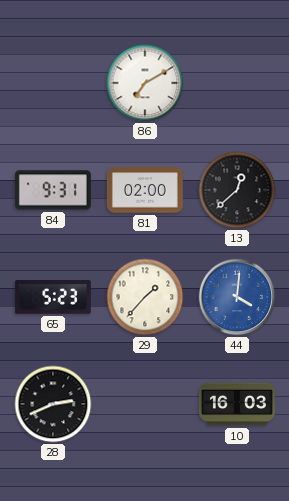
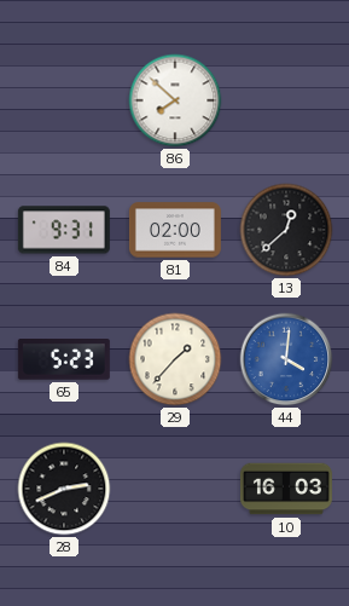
86: 7:10 -> 7:52 (175, 100)
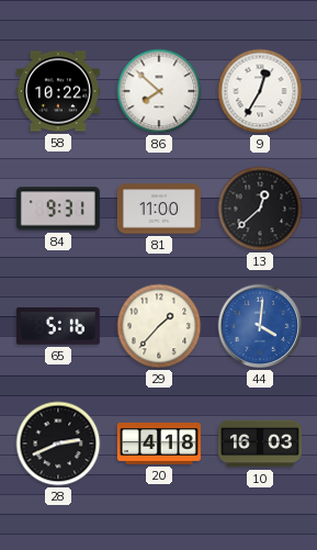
58: none -> 10:22 (58, 91)
9: none -> 12:35 (260, 91)
81: 02:00 -> 11:00 (159, 209)
65: 5:23 -> 5:16 (58, 327)
20: none -> 4:18 (159, 444)
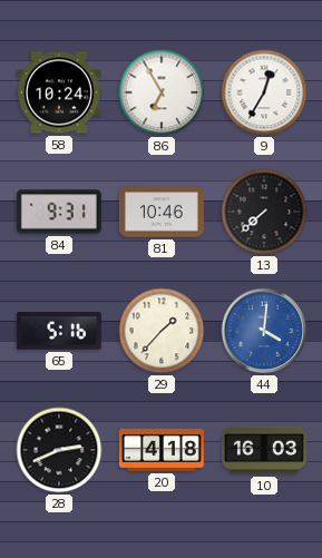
58: 10:22 -> 10:24 (59, 92)
86: 7:52 -> 6:55 (162, 92)
81: 11:00 -> 10:46 (162, 212)
13: 12:38 -> 7:38 (264, 212)
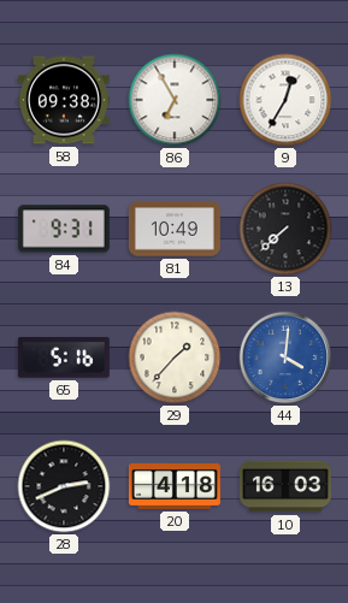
58: 10:24 -> 09:38 (64, 100)
81: 10:46 -> 10:49 (175, 229)
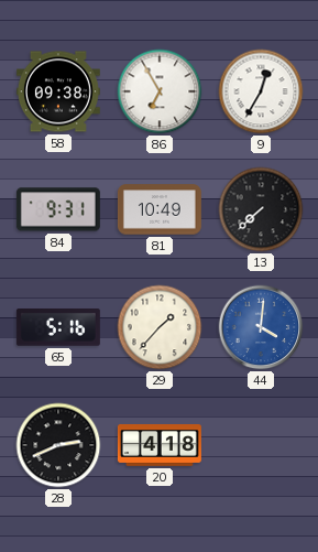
10: 16:03 -> none (285, 486)
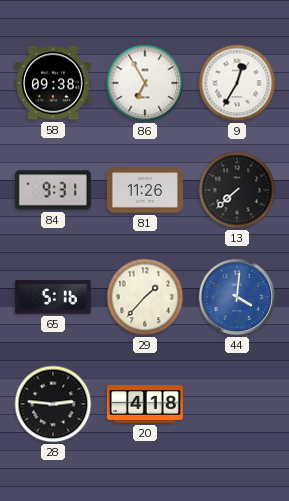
81: 10:49 -> 11:26 (145, 190)
28: 2:41 -> 2:46 (53, 404)
